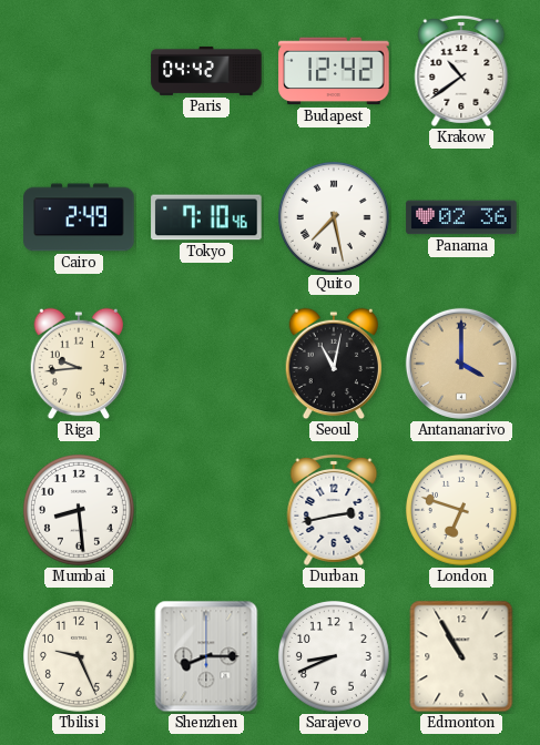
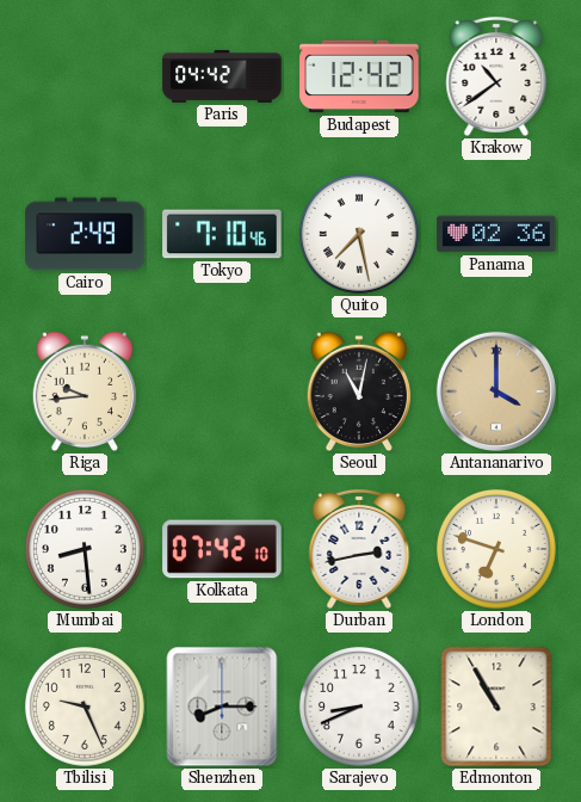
Kolkata: none -> 07:42 (222, 549)
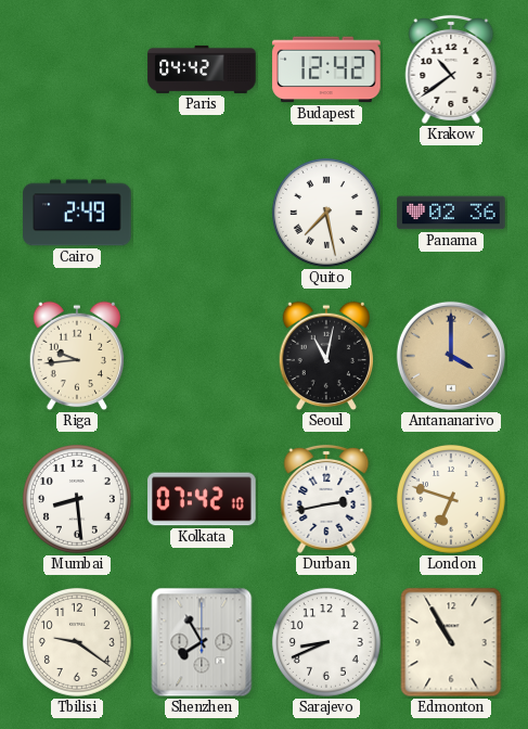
Tokyo: 7:10 -> none (222, 234)
Tbilisi: 9:26 -> 9:21 (77, 642)
Shenzhen: 8:15 -> 7:55 (202, 642)
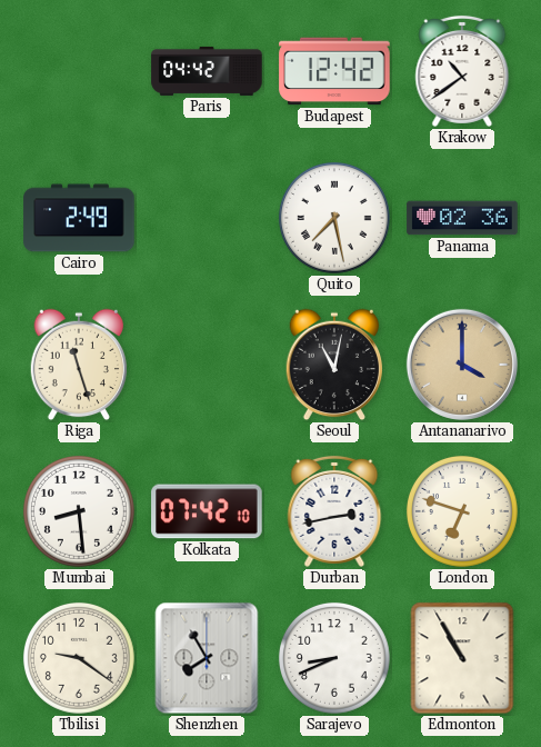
Riga: 9:44 -> 11:27 (79, 365)
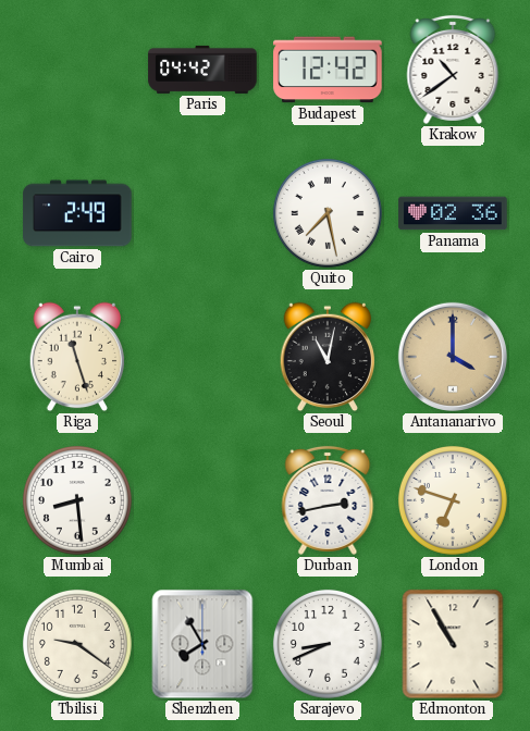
Kolkata: 07:42 -> none (207, 511)
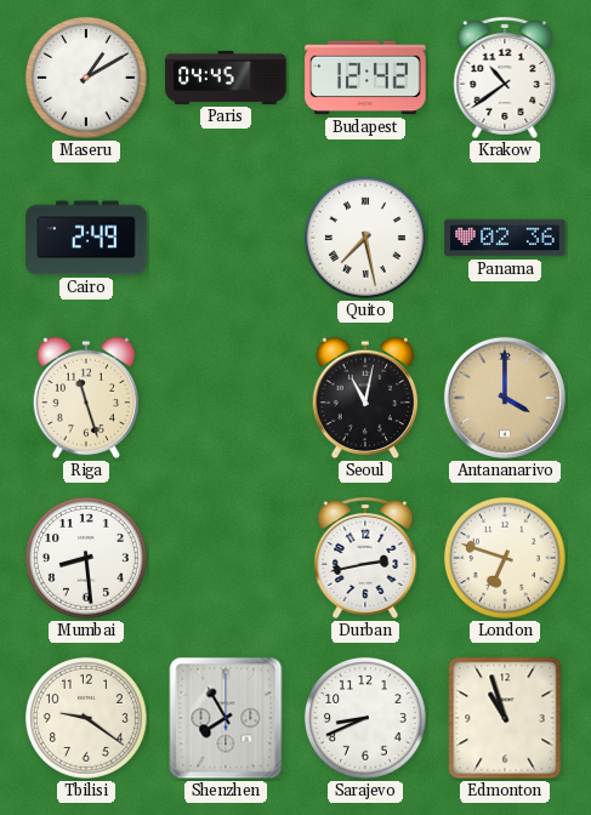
Maseru: none -> 1:10 (86, 78)
Paris: 04:42 -> 04:45 (226, 78)
Edmonton: 10:55 -> 10:57 (505, 718)
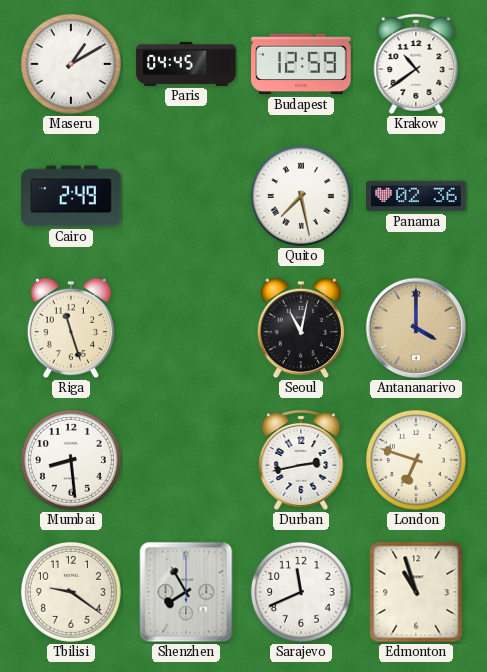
Budapest: 12:42 -> 12:59 (301, 64)
Sarajevo: 8:41 -> 11:41 (301, 592)
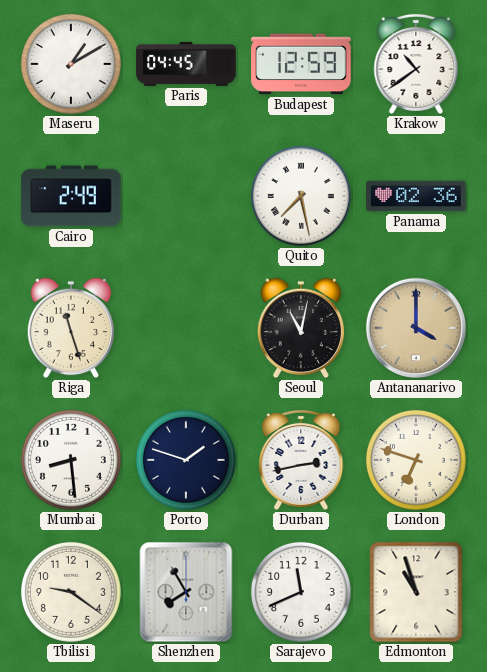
Porto: none -> 1:48 (186, 460)
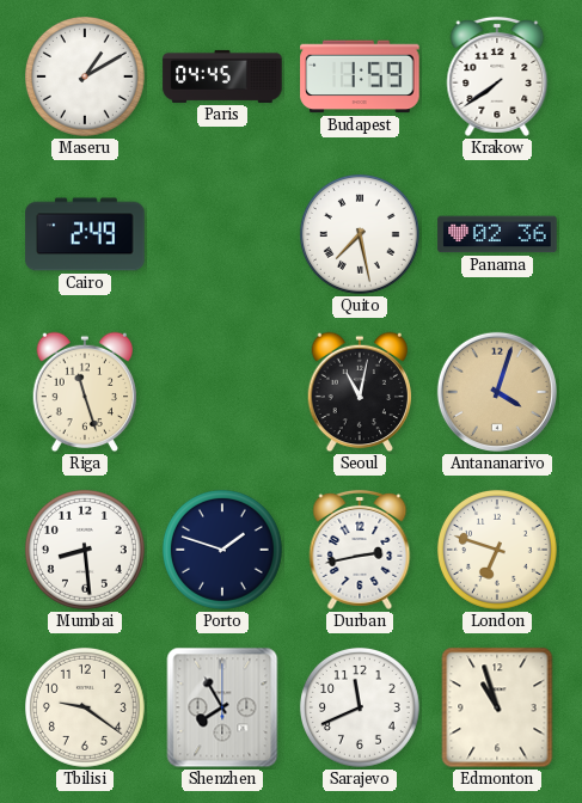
Budapest: 12:59 -> 1:59 (360, 76)
Krakow: 10:39 -> 7:39 (497, 76)
Antananarivo: 4:00 -> 4:03 (497, 392)
